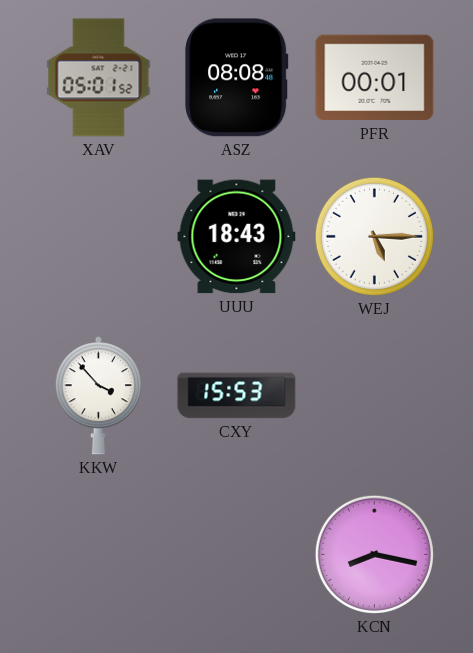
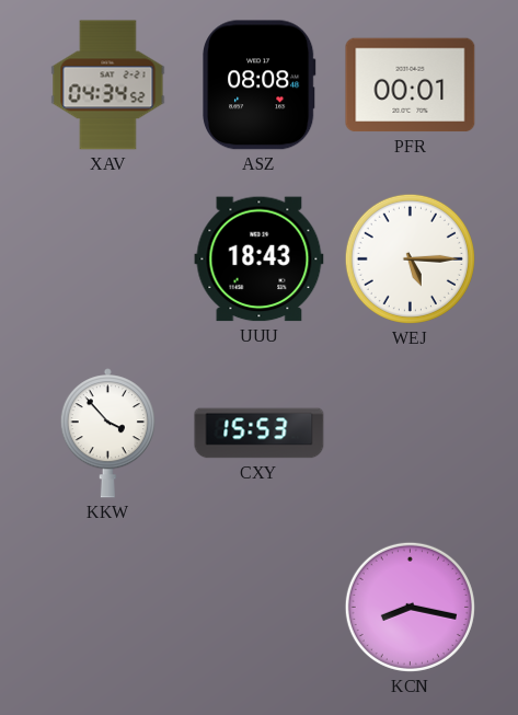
XAV: 05:01 -> 04:34 (108, 85)
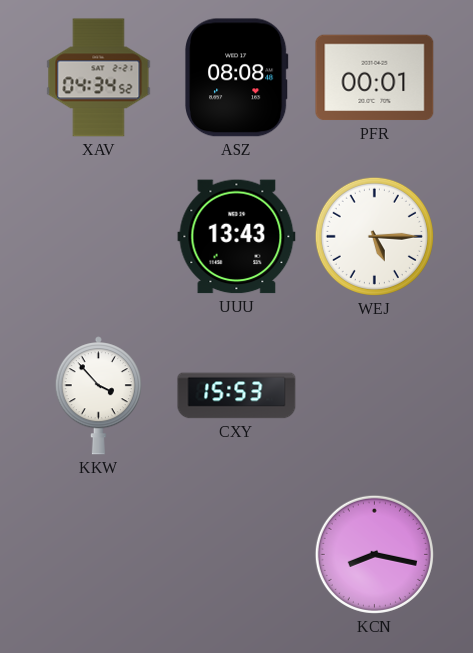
UUU: 18:43 -> 13:43 (237, 237)
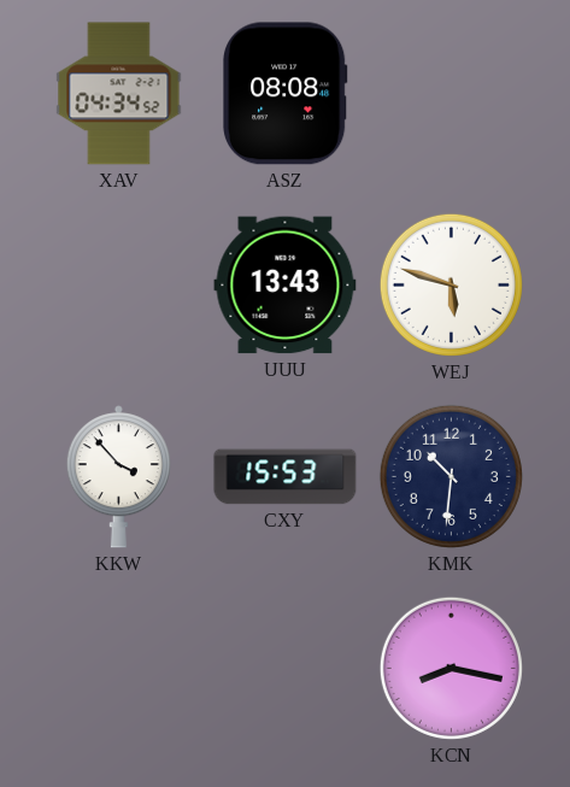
PFR: 00:01 -> none (375, 78)
WEJ: 5:15 -> 5:48 (451, 284)
KMK: none -> 10:31 (451, 476)
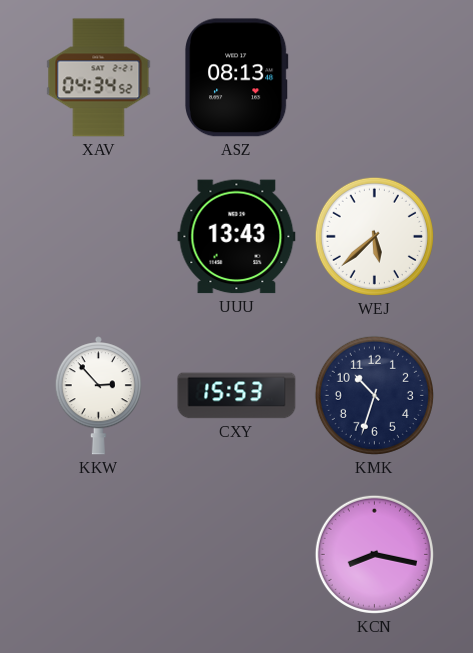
ASZ: 08:08 -> 08:13 (237, 78)
WEJ: 5:48 -> 5:38 (374, 236)
KKW: 3:53 -> 2:53 (98, 396)
KMK: 10:31 -> 10:33 (374, 395)
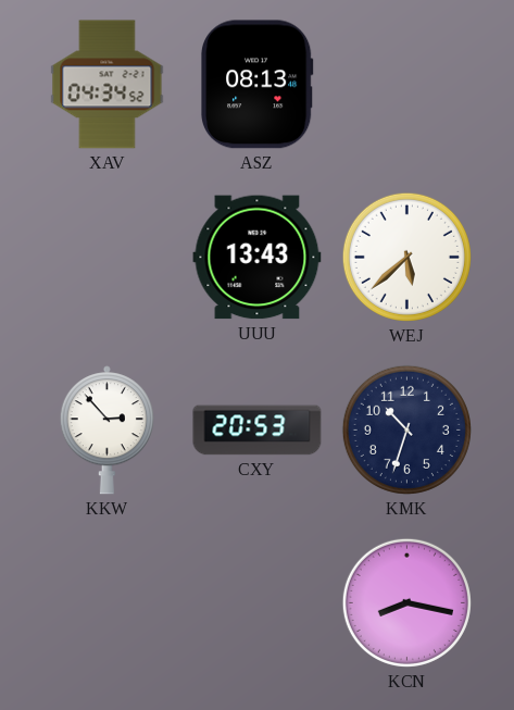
CXY: 15:53 -> 20:53 (258, 431)
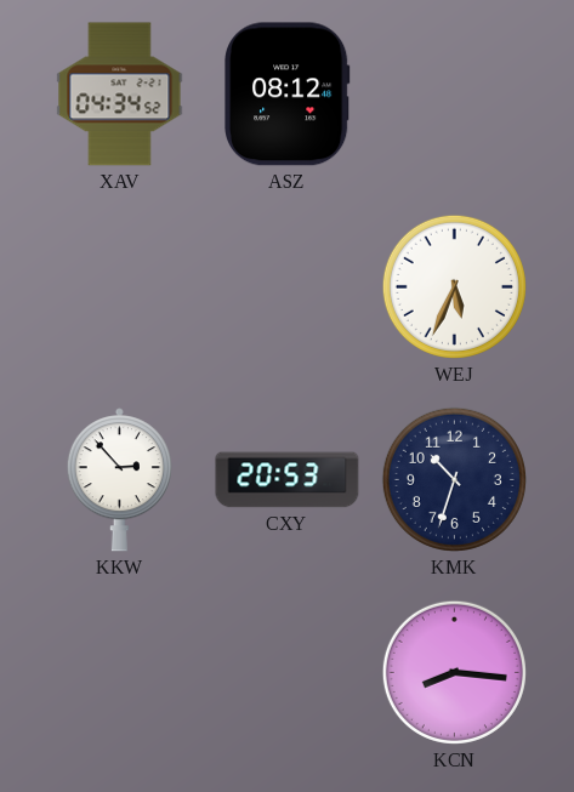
ASZ: 08:13 -> 08:12 (288, 95)
UUU: 13:43 -> none (258, 258)
WEJ: 5:38 -> 5:34 (454, 286)
KCN: 8:17 -> 8:16 (454, 672)
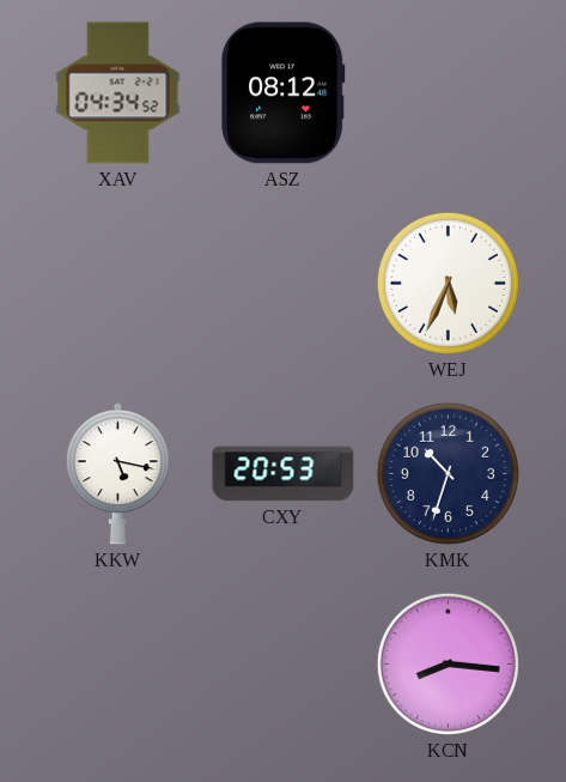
KKW: 2:53 -> 5:17 (117, 474)
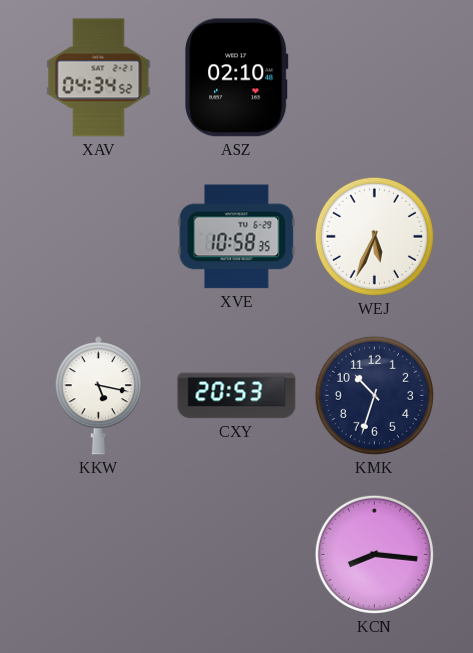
ASZ: 08:12 -> 02:10 (237, 78)
XVE: none -> 10:58 (237, 237)
